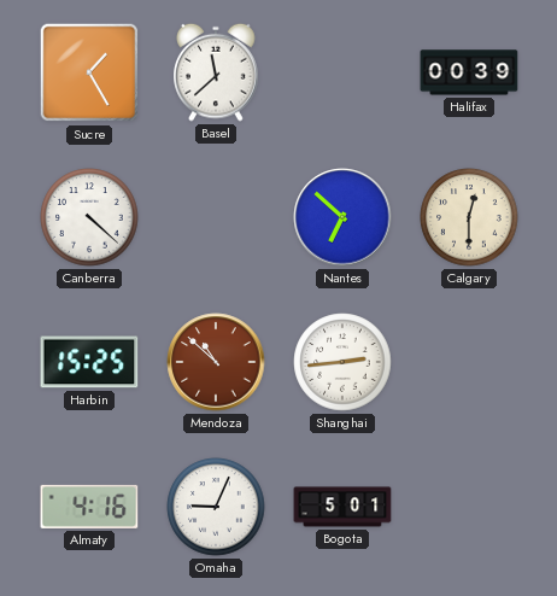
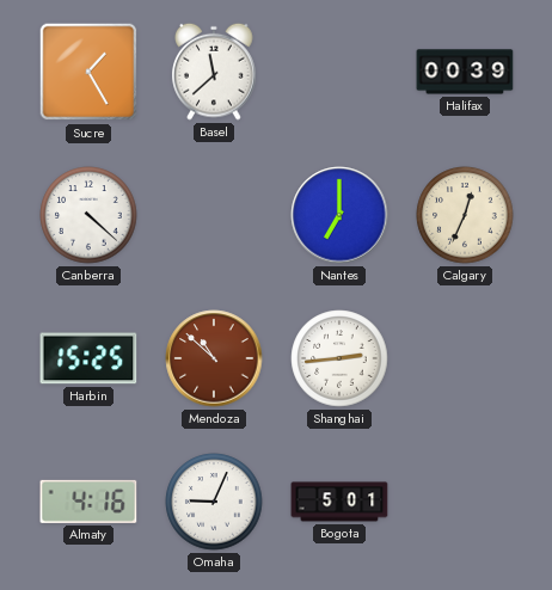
Nantes: 6:52 -> 7:00 (339, 215)
Calgary: 12:30 -> 12:34 (465, 215)
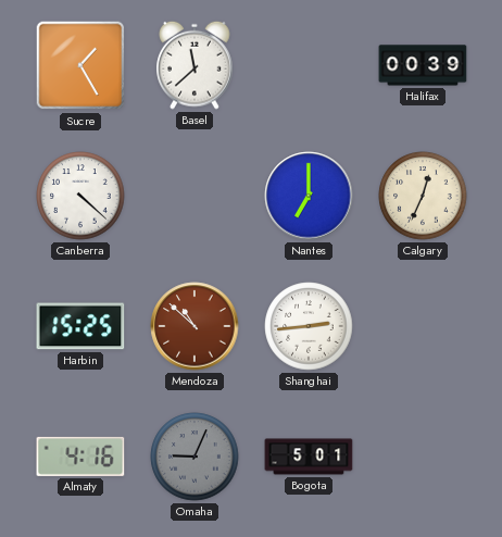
Omaha dial: white -> grey (194, 457)
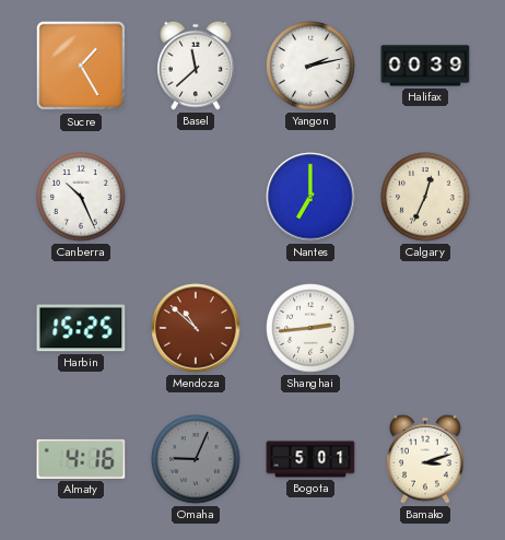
Yangon: none -> 2:13 (310, 66)
Canberra: 4:22 -> 10:26 (81, 197)
Bamako: none -> 3:12 (425, 459)
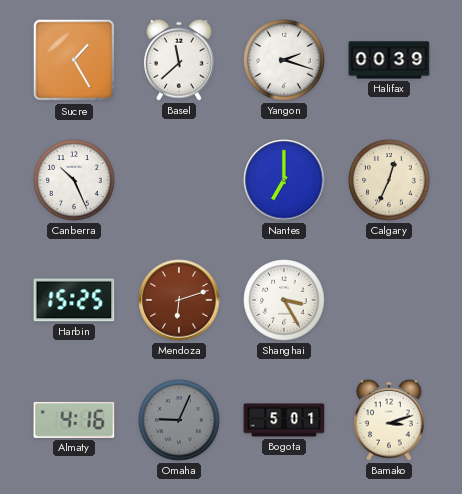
Yangon: 2:13 -> 2:18 (284, 60)
Mendoza: 10:52 -> 6:12 (179, 300)
Shanghai: 2:44 -> 3:25 (284, 300)
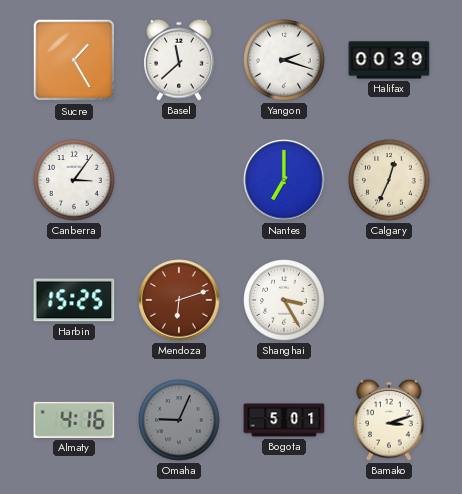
Canberra: 10:26 -> 3:06 (74, 180)
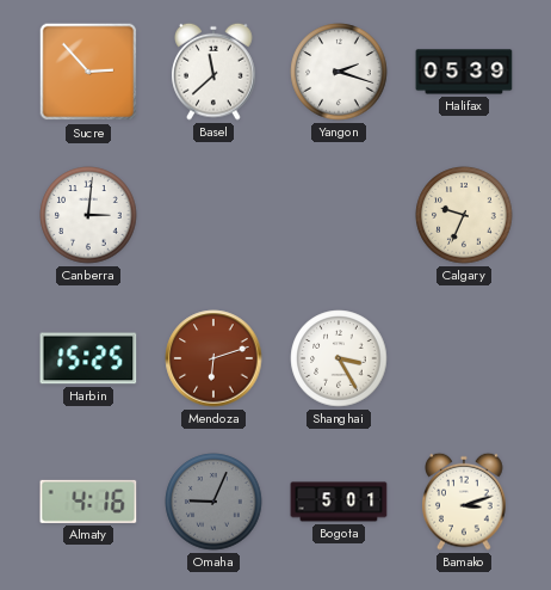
Sucre: 1:25 -> 2:53 (88, 72)
Halifax: 00:39 -> 05:39 (464, 72)
Canberra: 3:06 -> 3:01 (88, 215)
Nantes: 7:00 -> none (284, 180)
Calgary: 12:34 -> 9:34 (464, 215)
